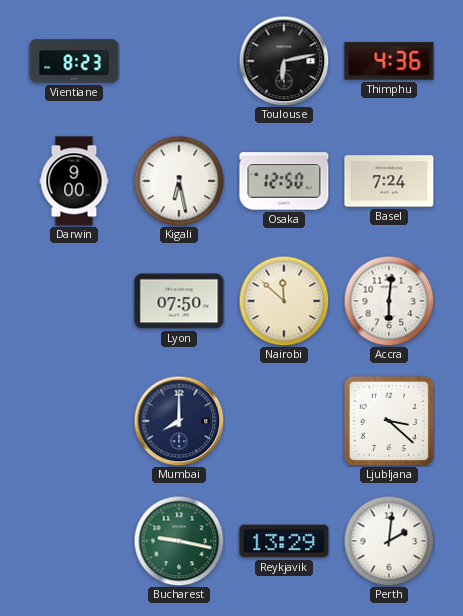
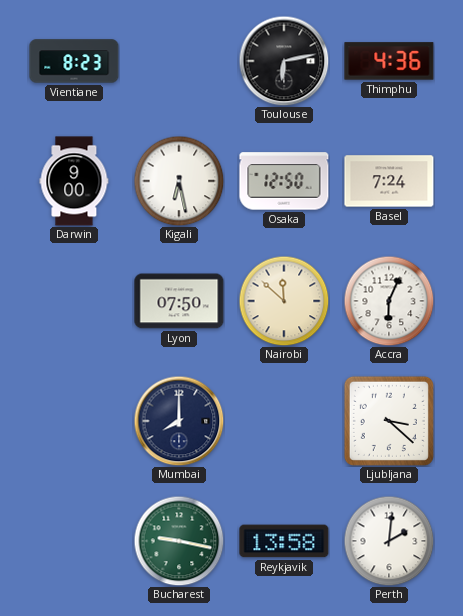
Accra: 6:01 -> 6:04 (389, 301)
Reykjavik: 13:29 -> 13:58 (284, 541)
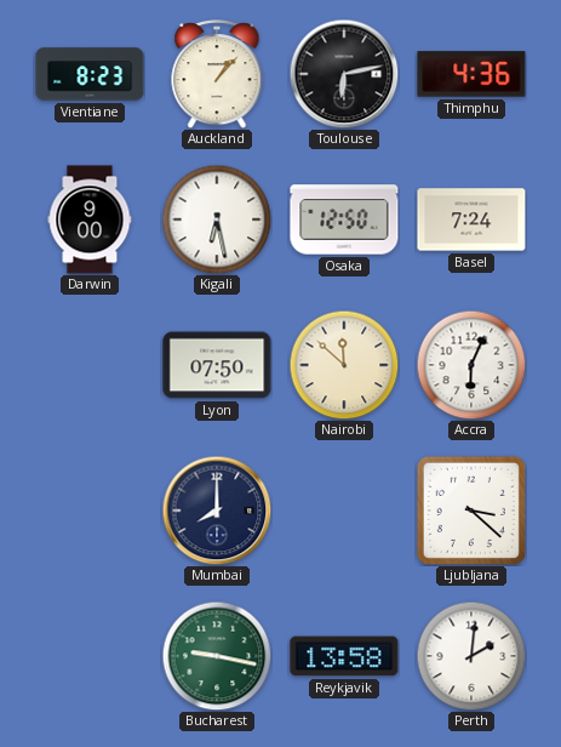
Auckland: none -> 1:07 (217, 74)
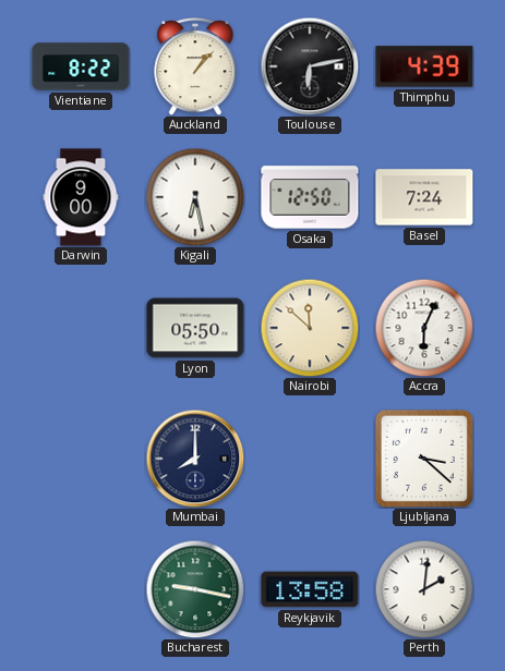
Vientiane: 8:23 -> 8:22 (81, 66)
Thimphu: 4:36 -> 4:39 (424, 66)
Lyon: 07:50 -> 05:50 (195, 328)
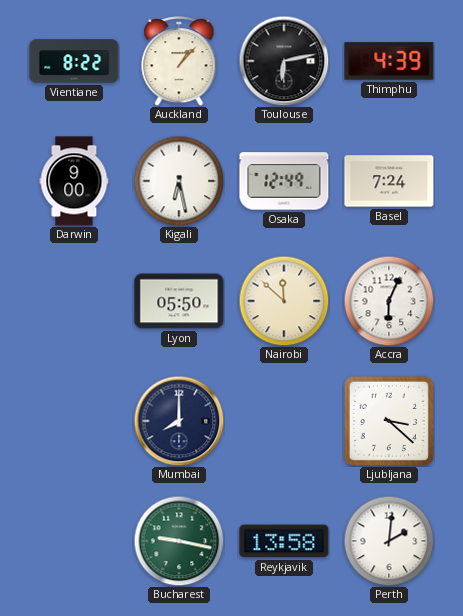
Osaka: 12:50 -> 12:49 (284, 181)
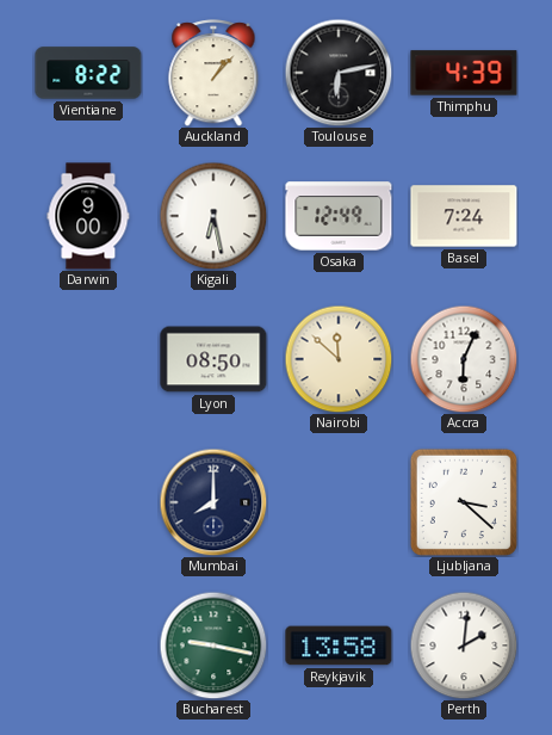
Lyon: 05:50 -> 08:50 (213, 359)
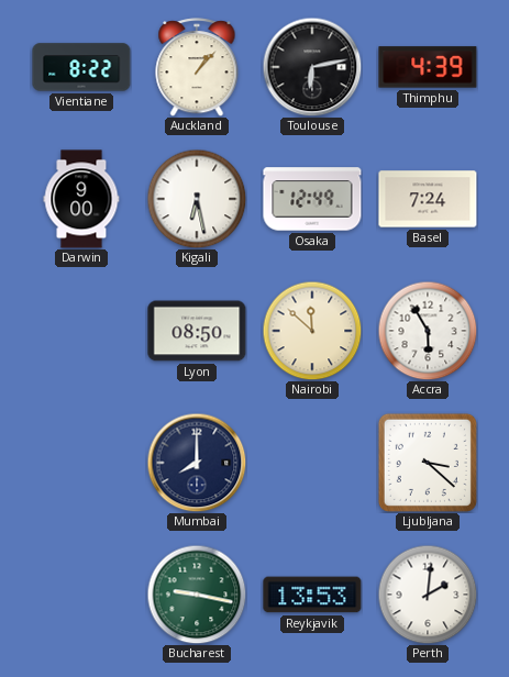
Accra: 6:04 -> 5:55 (428, 331)
Reykjavik: 13:58 -> 13:53 (312, 595)
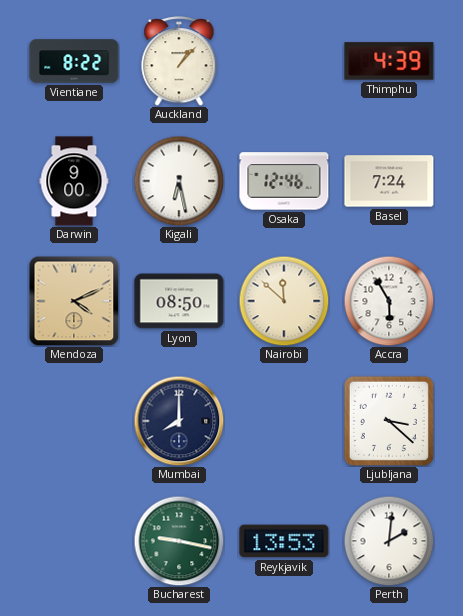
Toulouse: 6:13 -> none (312, 67)
Osaka: 12:49 -> 12:46 (284, 181)
Mendoza: none -> 4:11 (74, 301)
